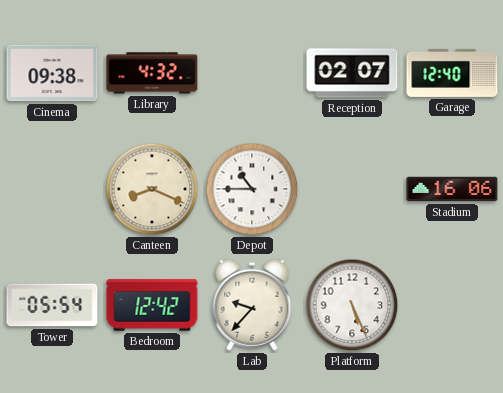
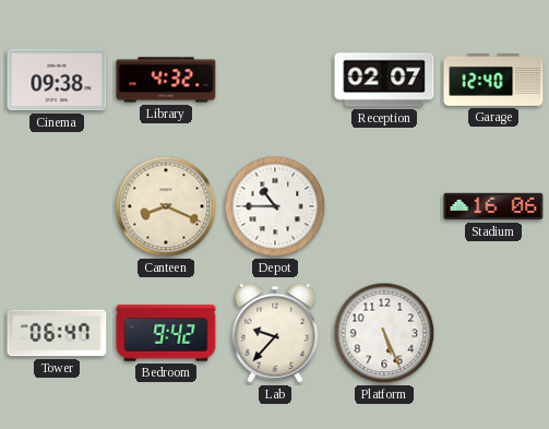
Tower: 05:54 -> 06:47 (57, 333)
Bedroom: 12:42 -> 9:42 (166, 333)
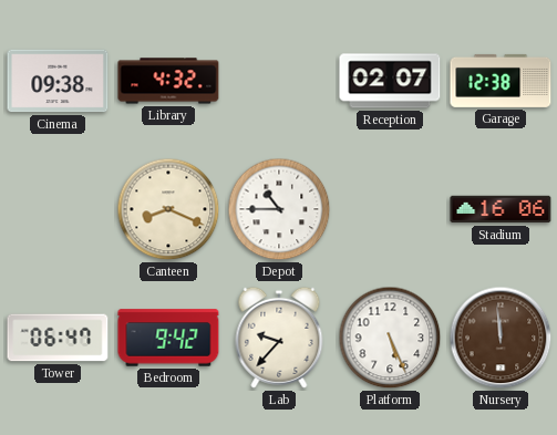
Garage: 12:40 -> 12:38 (501, 81)
Nursery: none -> 11:59 (501, 338)
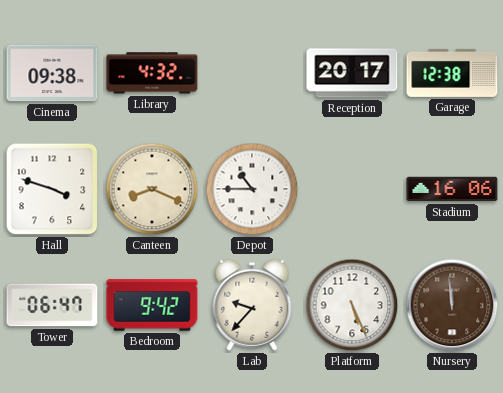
Reception: 02:07 -> 20:17 (352, 73)
Hall: none -> 3:48 (52, 189)
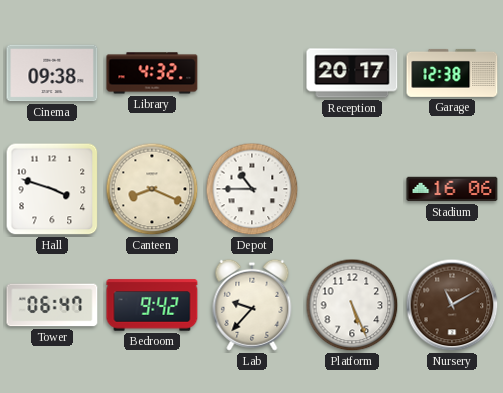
Nursery: 11:59 -> 11:10 (452, 305)
